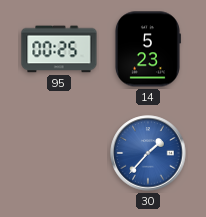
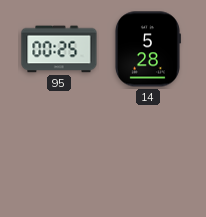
14: 5:23 -> 5:28 (147, 49)
30: 1:37 -> none (148, 153)
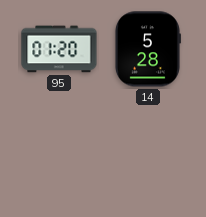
95: 00:25 -> 01:20 (59, 49)
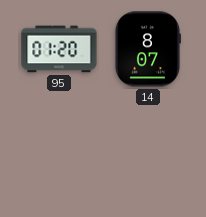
14: 5:28 -> 8:07 (147, 49)
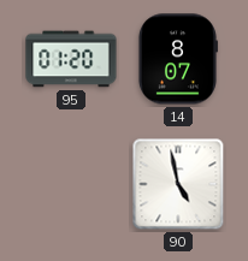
90: none -> 4:58 (178, 184)
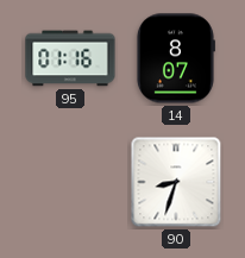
95: 01:20 -> 01:16 (70, 58)
90: 4:58 -> 8:33 (176, 182)
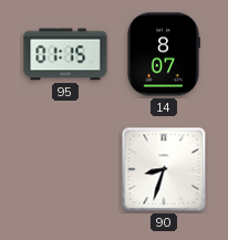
95: 01:16 -> 01:15 (65, 54)
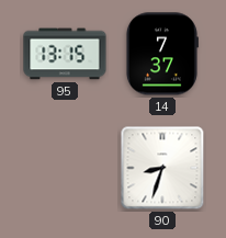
95: 01:15 -> 13:15 (65, 54)
14: 8:07 -> 7:37 (161, 54)
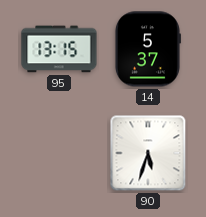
14: 7:37 -> 5:37 (147, 49)
90: 8:33 -> 5:33 (148, 153)
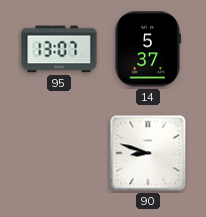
95: 13:15 -> 13:07 (59, 49)
90: 5:33 -> 8:48 (148, 153)
